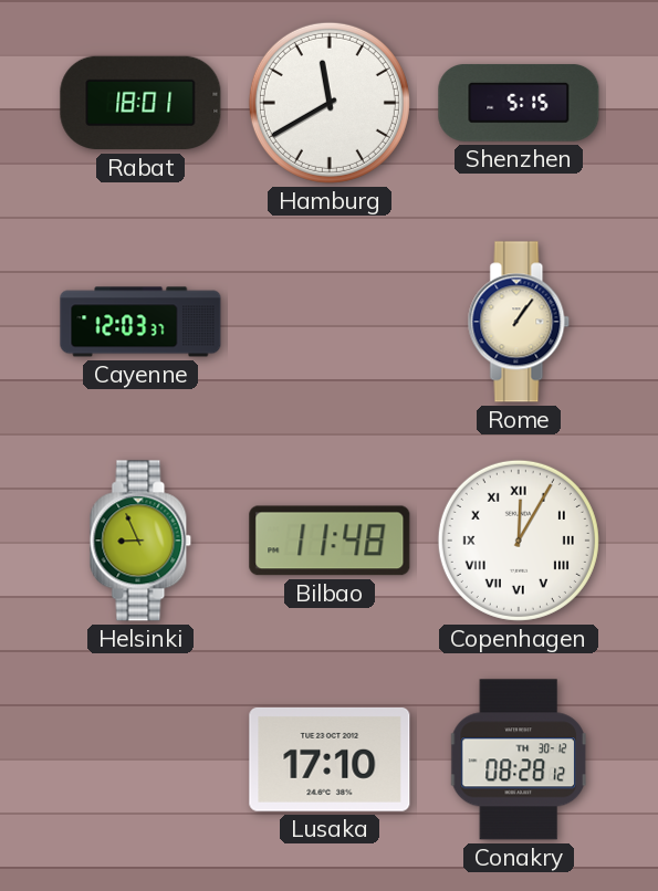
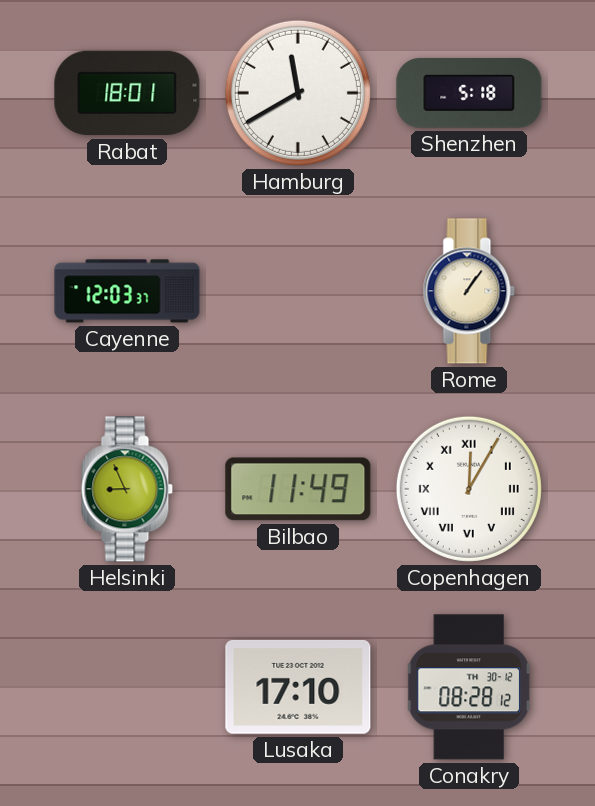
Shenzhen: 5:15 -> 5:18 (469, 93)
Bilbao: 11:48 -> 11:49 (298, 489)
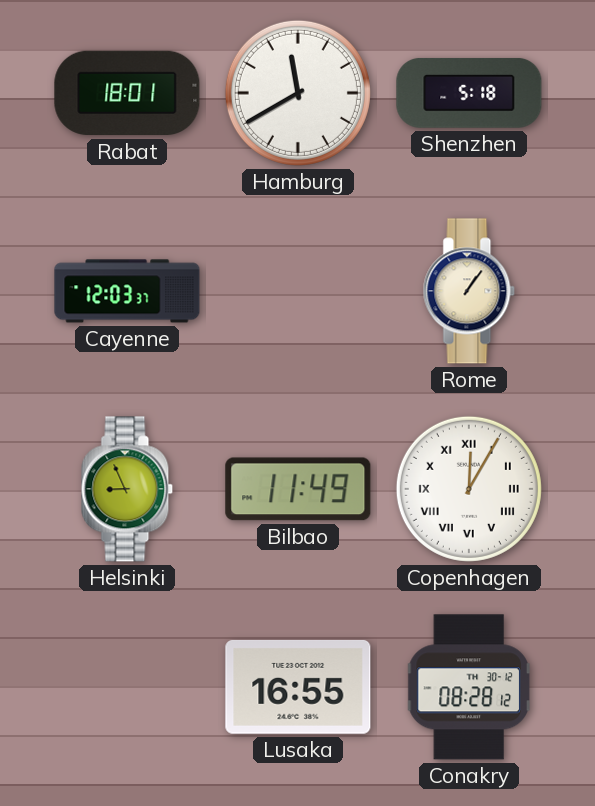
Lusaka: 17:10 -> 16:55 (298, 687)
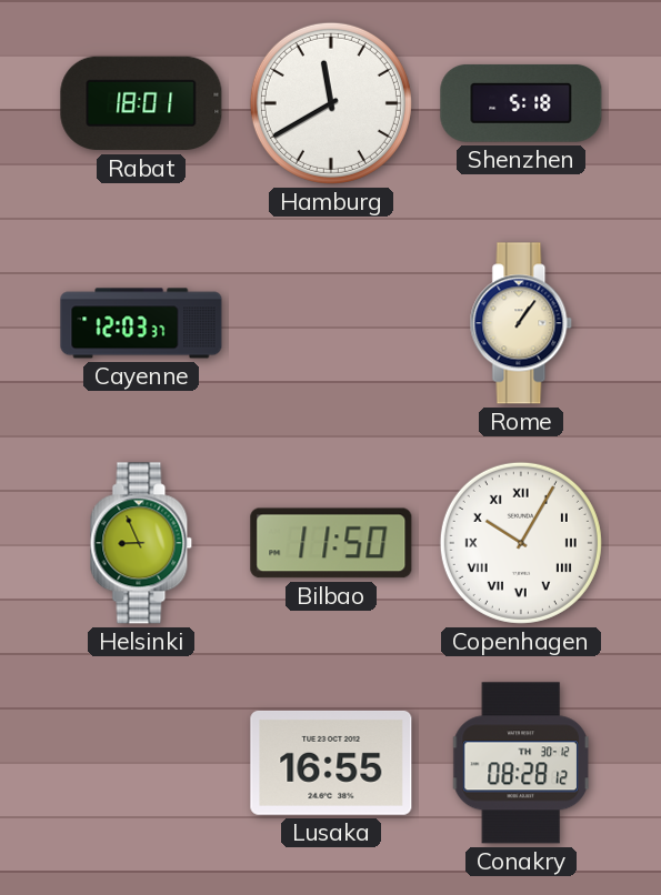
Bilbao: 11:49 -> 11:50 (331, 543)
Copenhagen: 12:05 -> 10:05 (521, 543)
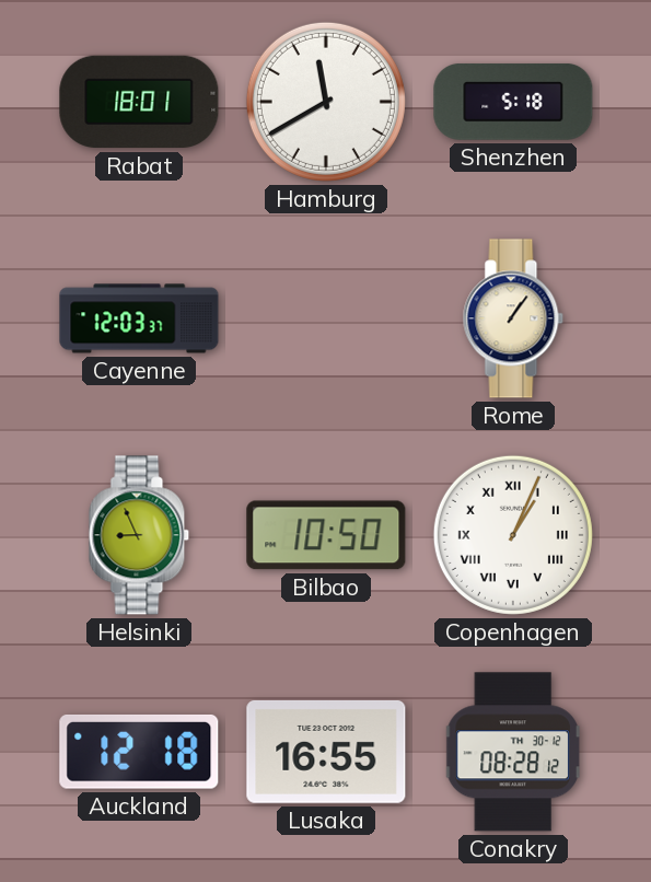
Bilbao: 11:50 -> 10:50 (326, 535)
Copenhagen: 10:05 -> 1:04 (513, 535)
Auckland: none -> 12:18 (139, 752)
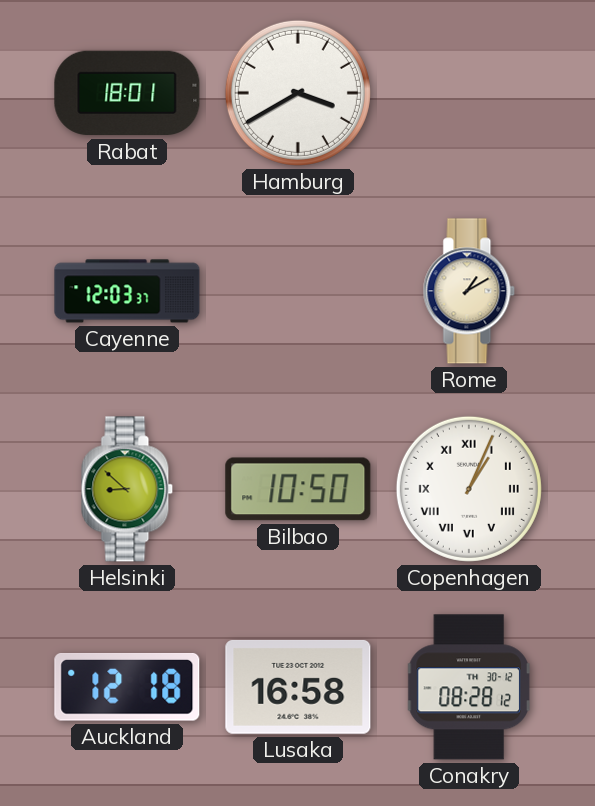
Hamburg: 11:40 -> 3:40 (298, 93)
Shenzhen: 5:18 -> none (513, 102)
Rome: 1:06 -> 1:10 (469, 291)
Helsinki: 8:56 -> 8:52 (127, 489)
Lusaka: 16:55 -> 16:58 (298, 687)
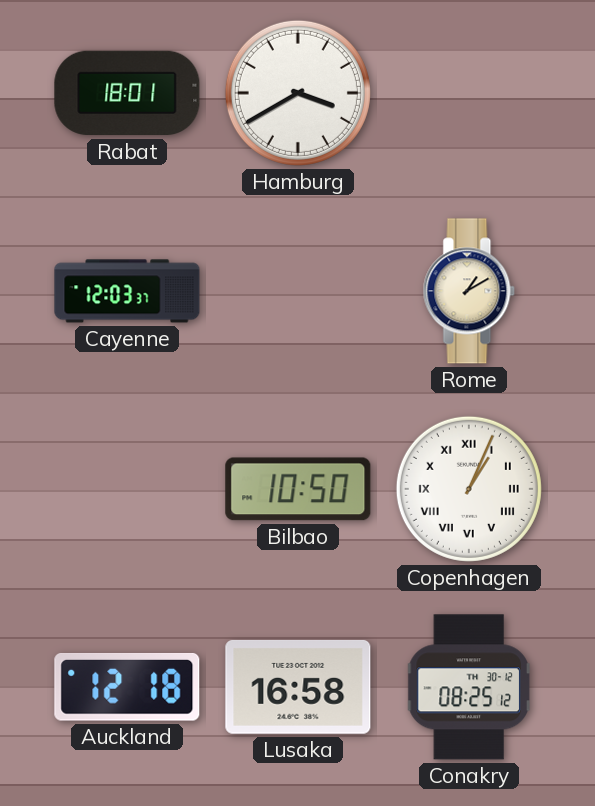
Helsinki: 8:52 -> none (127, 489)
Conakry: 08:28 -> 08:25 (469, 687)
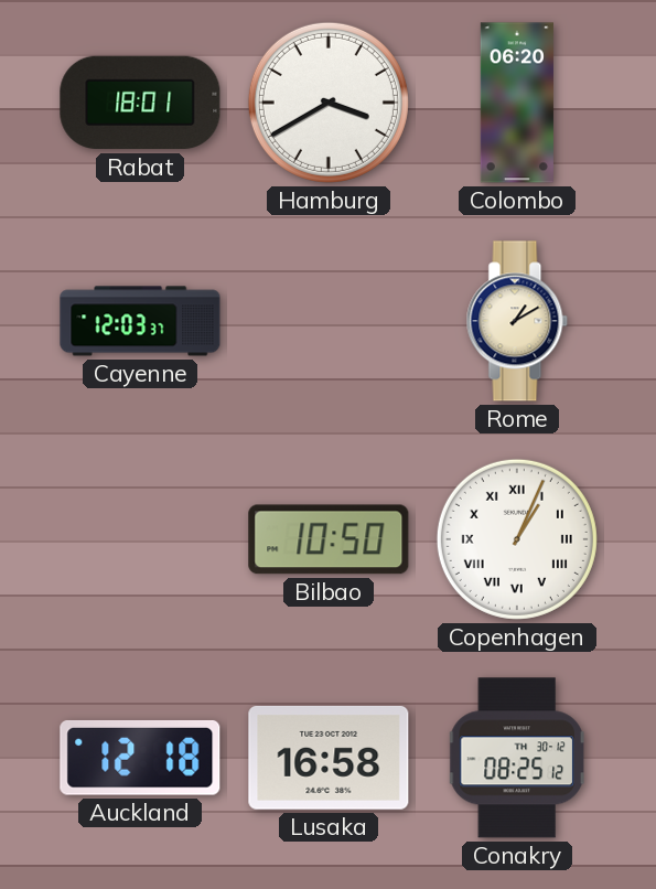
Colombo: none -> 06:20 (517, 103)
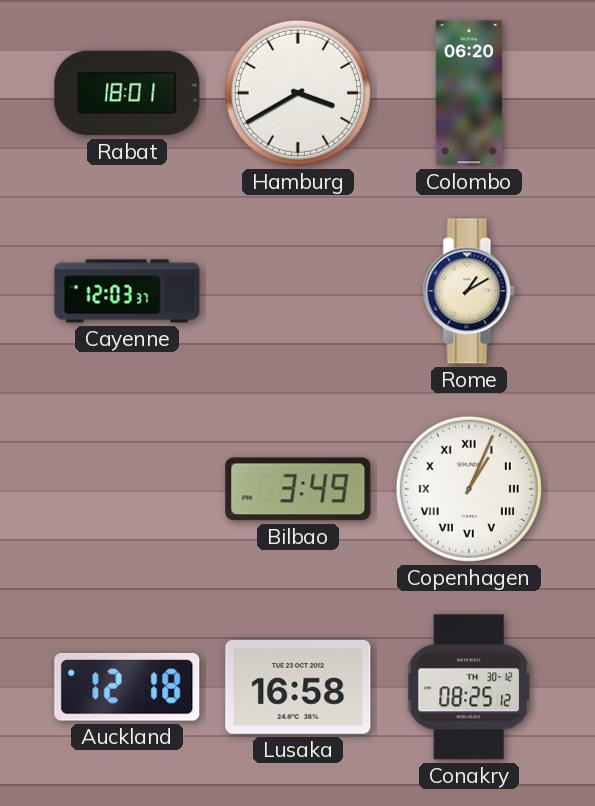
Bilbao: 10:50 -> 3:49 (298, 489)
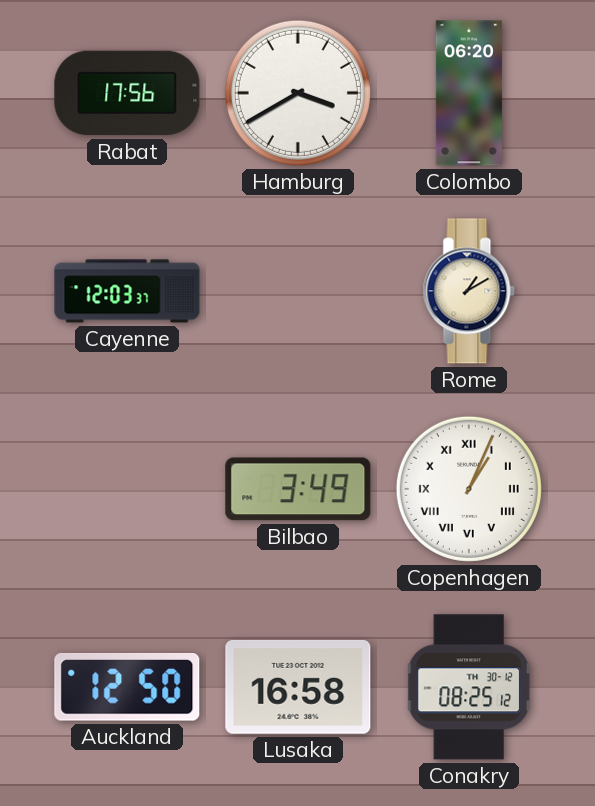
Rabat: 18:01 -> 17:56 (127, 93)
Auckland: 12:18 -> 12:50 (127, 687)
